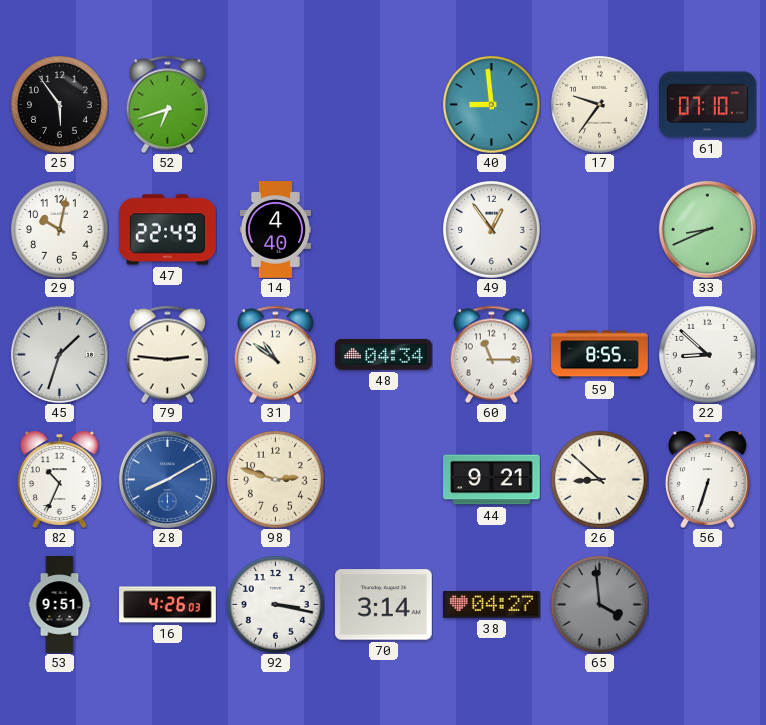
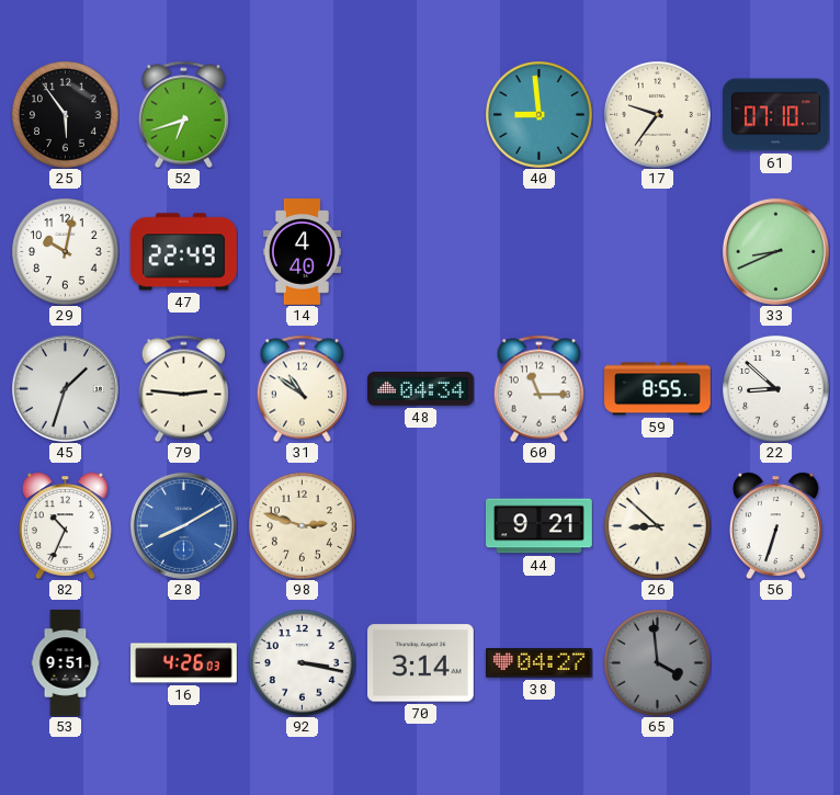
49: 12:54 -> none (492, 230)
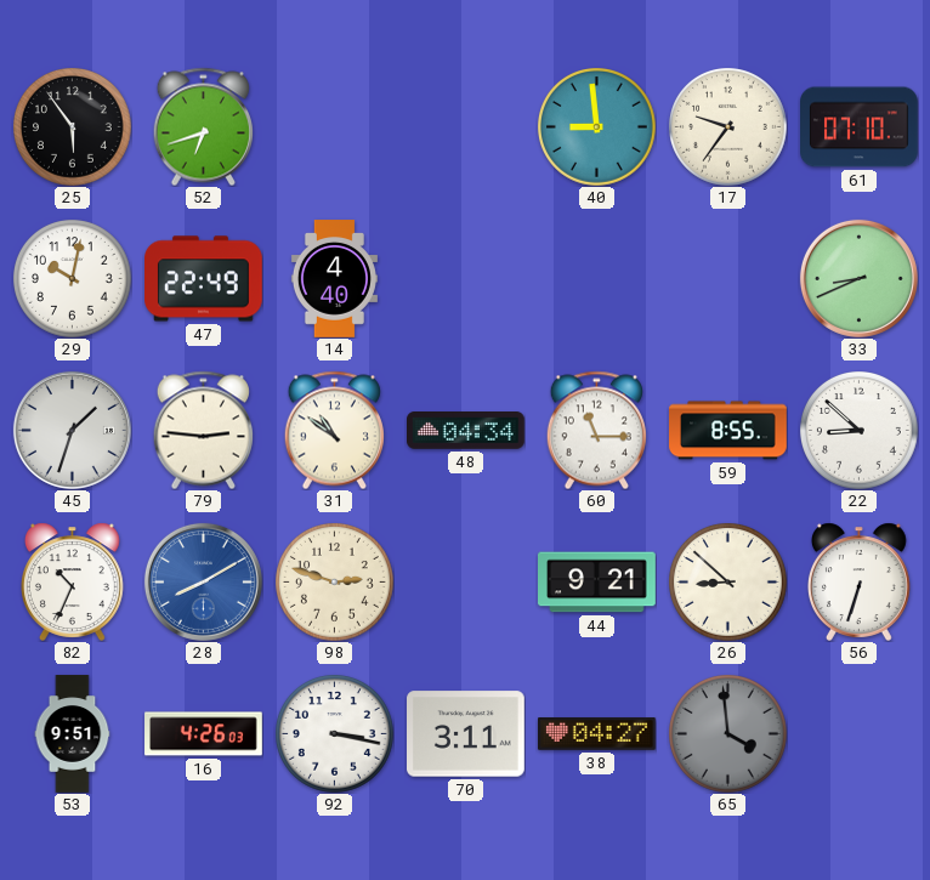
70: 3:14 -> 3:11 (466, 734)
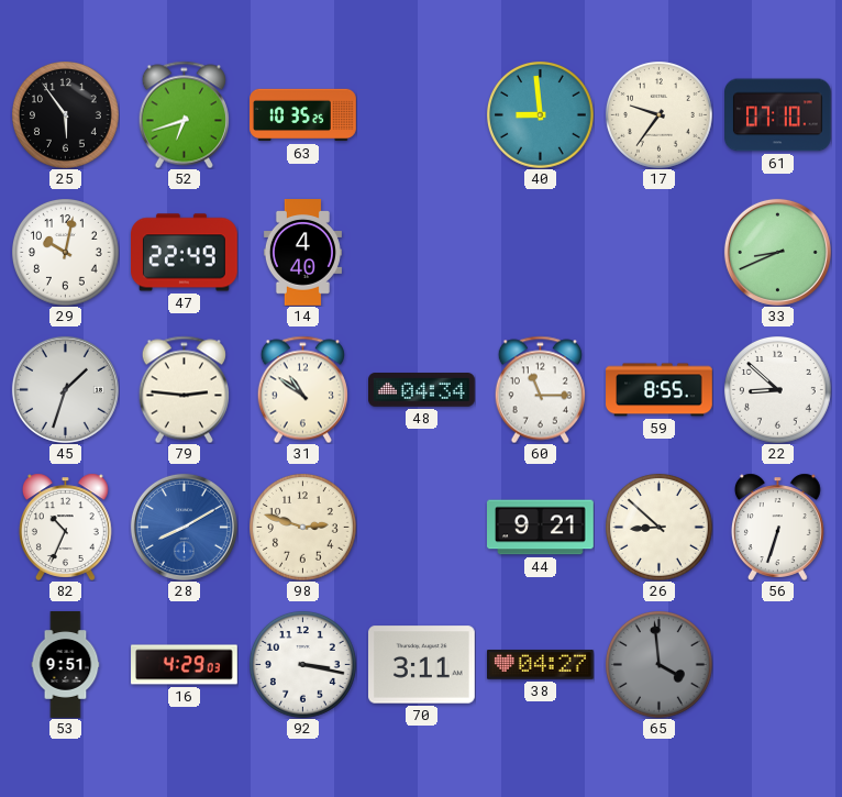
63: none -> 10:35 (303, 115)
16: 4:26 -> 4:29 (185, 665)
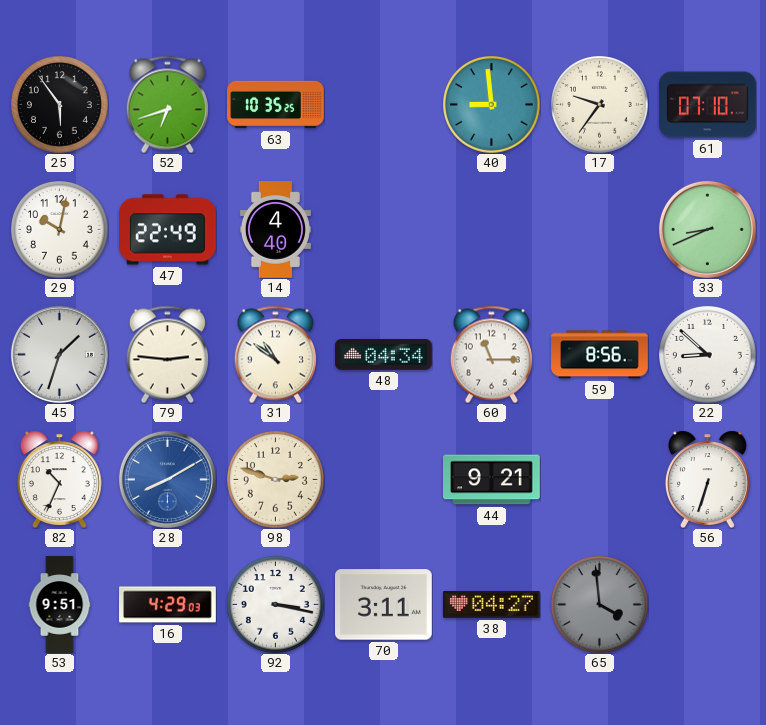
59: 8:55 -> 8:56 (600, 355)
26: 8:52 -> none (660, 528)
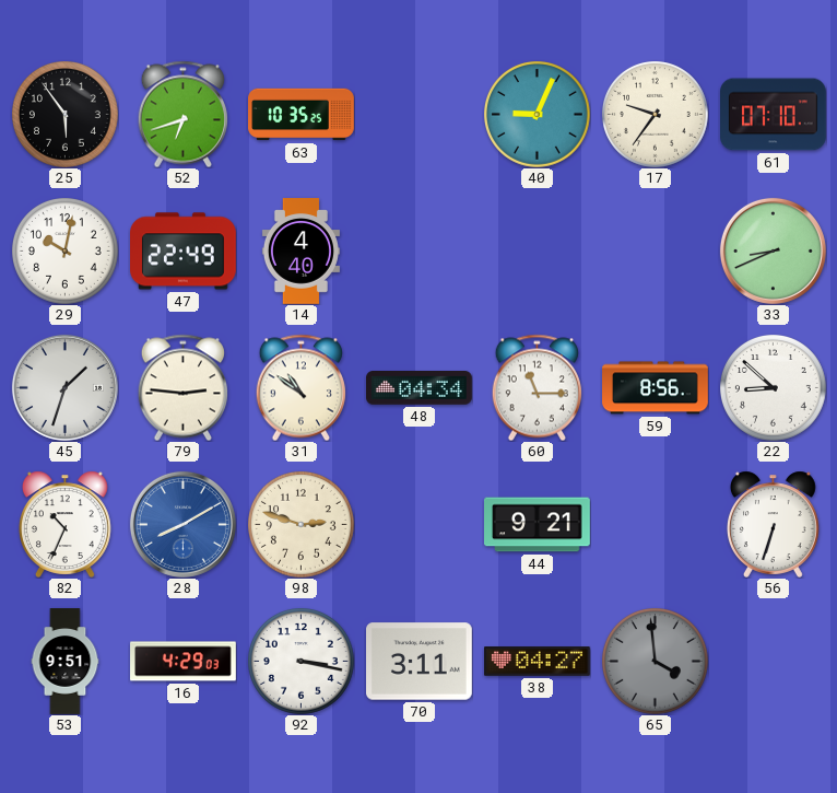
40: 8:59 -> 9:04 (538, 115)
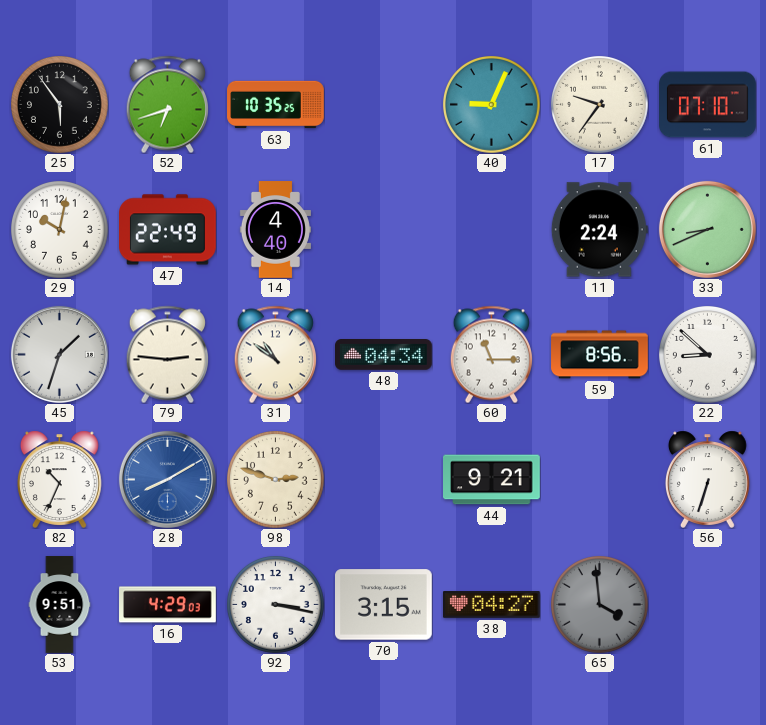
11: none -> 2:24 (599, 230)
70: 3:11 -> 3:15 (384, 605)
